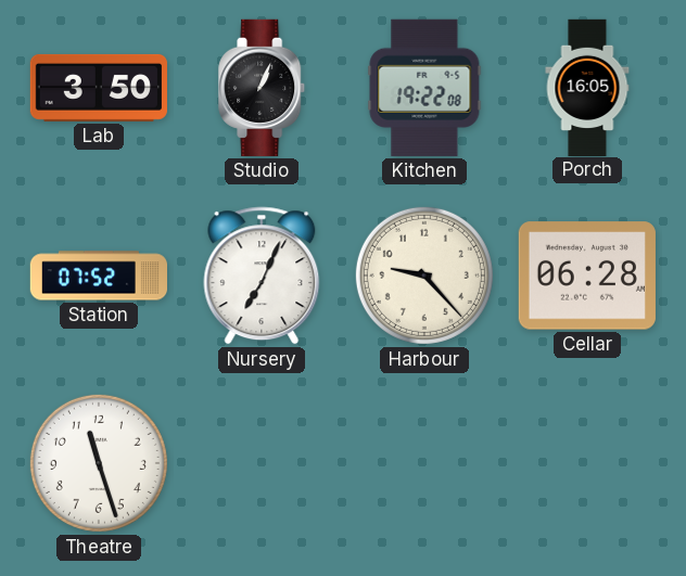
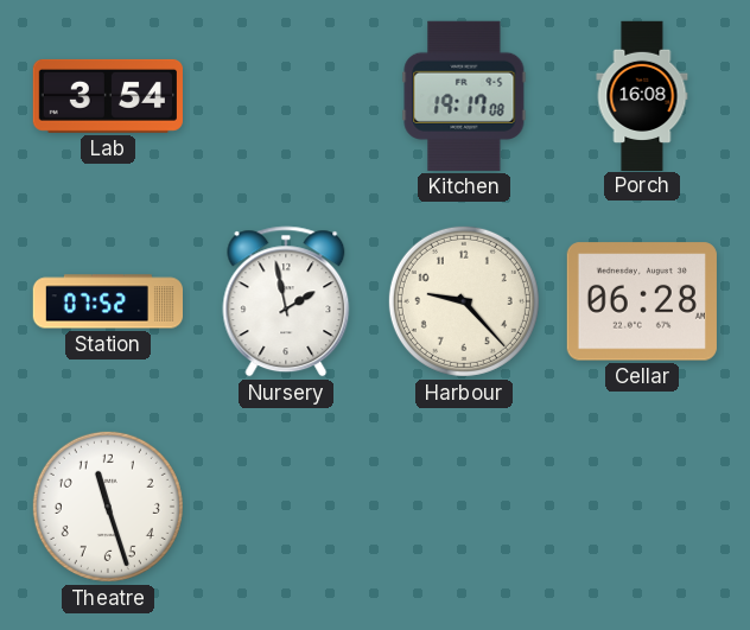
Lab: 3:50 -> 3:54 (108, 96)
Studio: 1:04 -> none (263, 88)
Kitchen: 19:22 -> 19:17 (464, 96)
Porch: 16:05 -> 16:08 (642, 95)
Nursery: 7:04 -> 1:58 (286, 301)
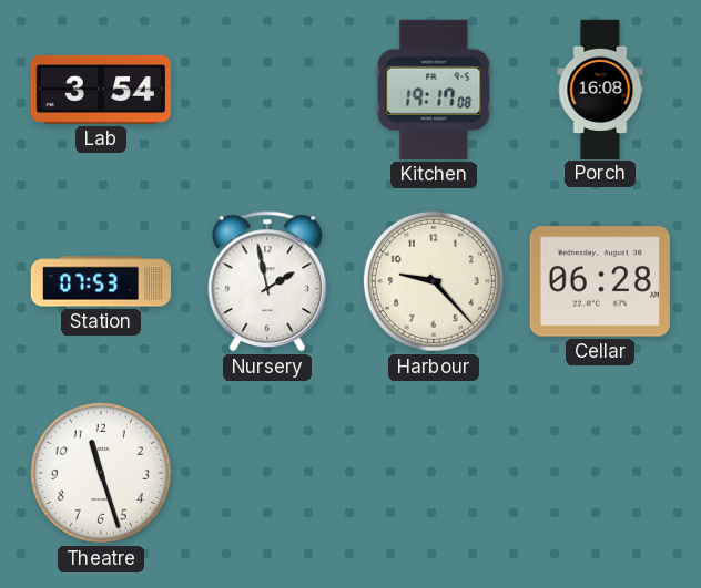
Station: 07:52 -> 07:53 (100, 281)
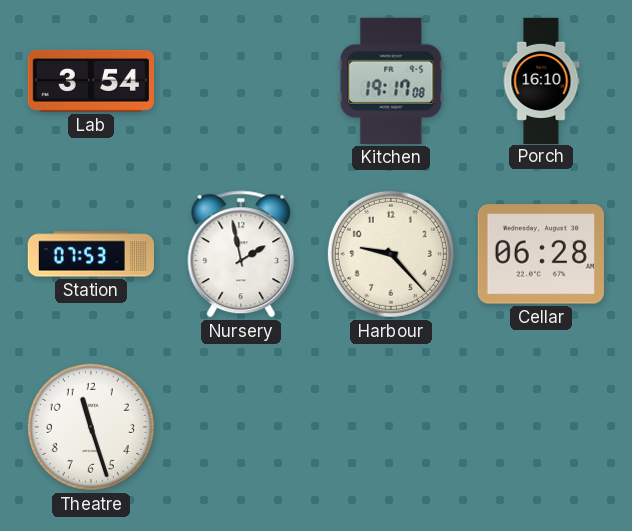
Porch: 16:08 -> 16:10 (541, 80)
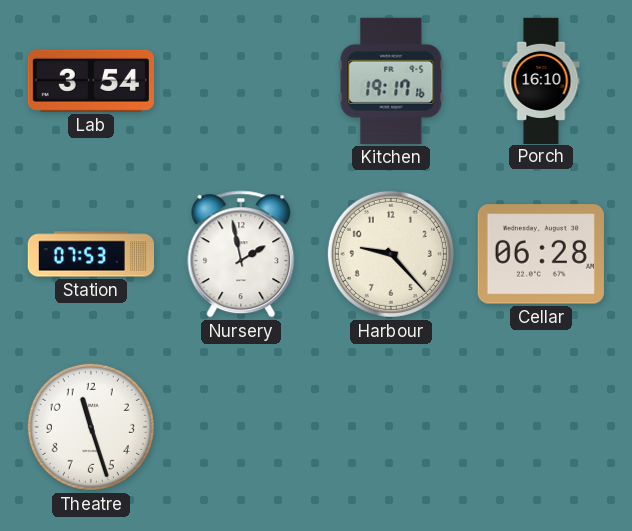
Kitchen: 19:17:08 -> 19:17:16 (391, 81)
